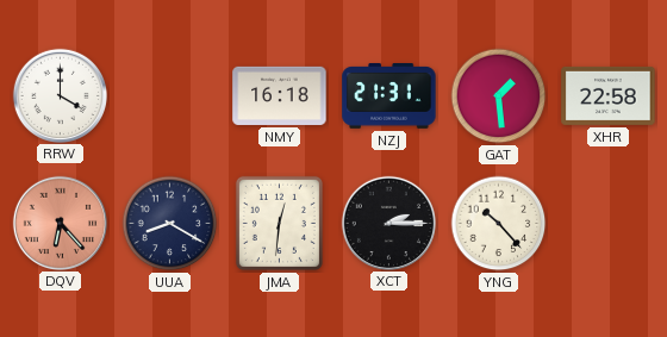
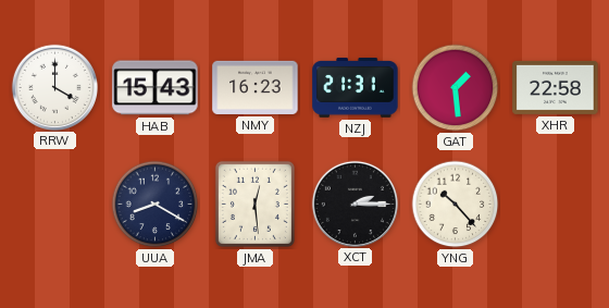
HAB: none -> 15:43 (156, 88)
NMY: 16:18 -> 16:23 (256, 87)
DQV: 6:23 -> none (60, 223)
JMA: 12:31 -> 12:29 (254, 204)
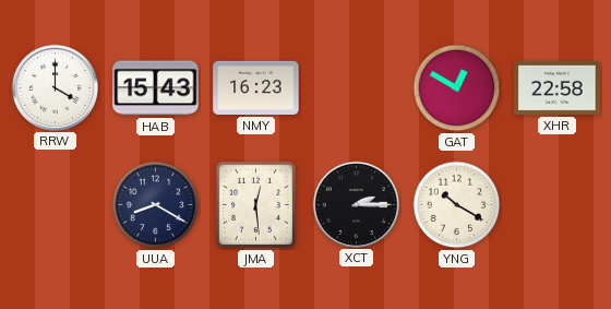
NZJ: 21:31 -> none (356, 88)
GAT: 1:29 -> 12:50 (457, 88)
YNG: 10:23 -> 10:20 (457, 205)
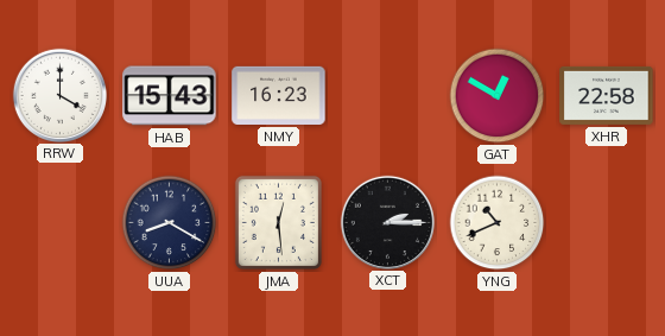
YNG: 10:20 -> 10:41 (498, 223)
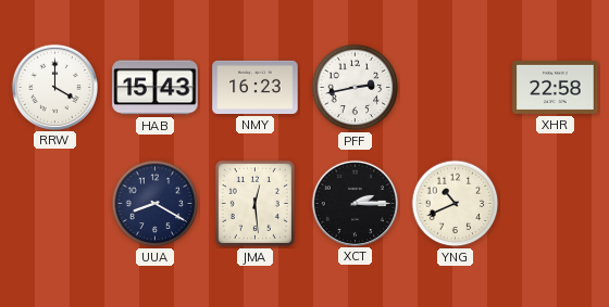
PFF: none -> 2:43 (356, 88)
GAT: 12:50 -> none (498, 96)
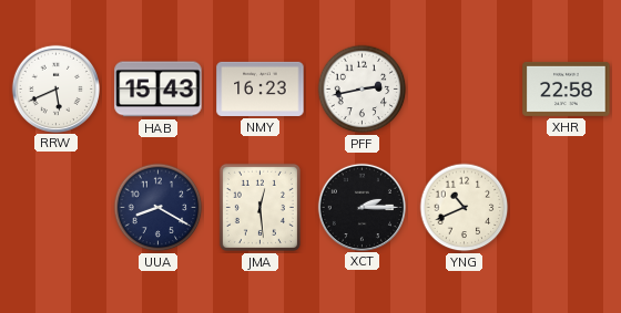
RRW: 4:00 -> 5:41 (55, 88)
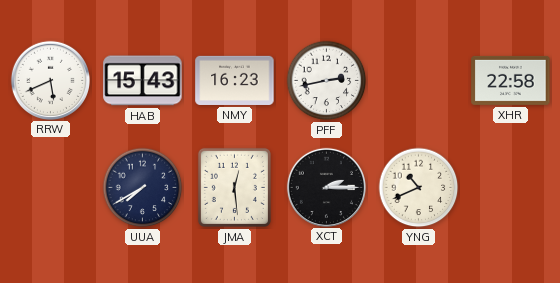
UUA: 8:20 -> 7:40 (143, 188)
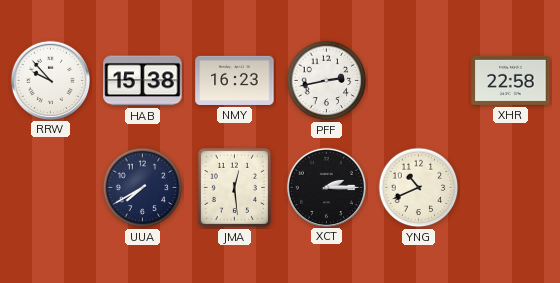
RRW: 5:41 -> 9:53 (50, 80)
HAB: 15:43 -> 15:38 (143, 81)
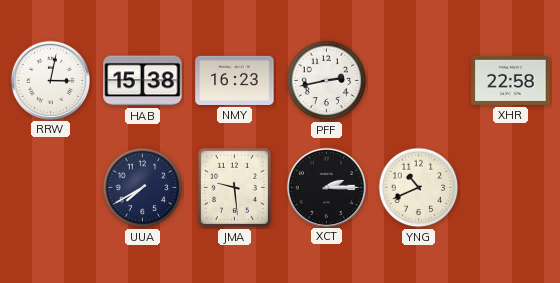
RRW: 9:53 -> 3:02 (50, 80)
JMA: 12:29 -> 9:29 (234, 187)
